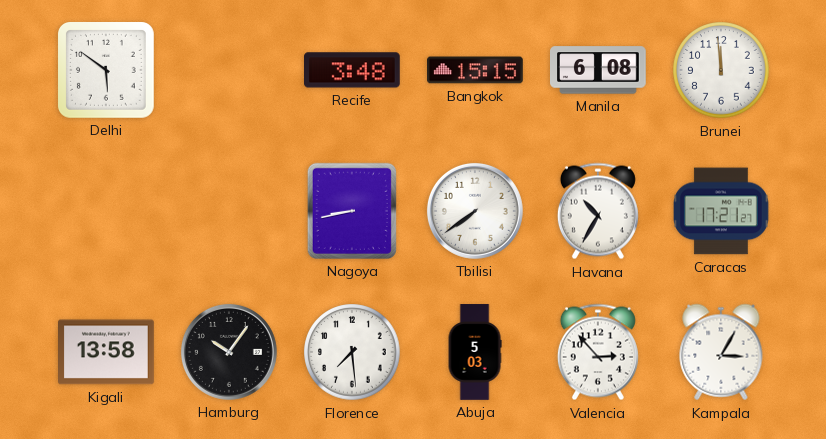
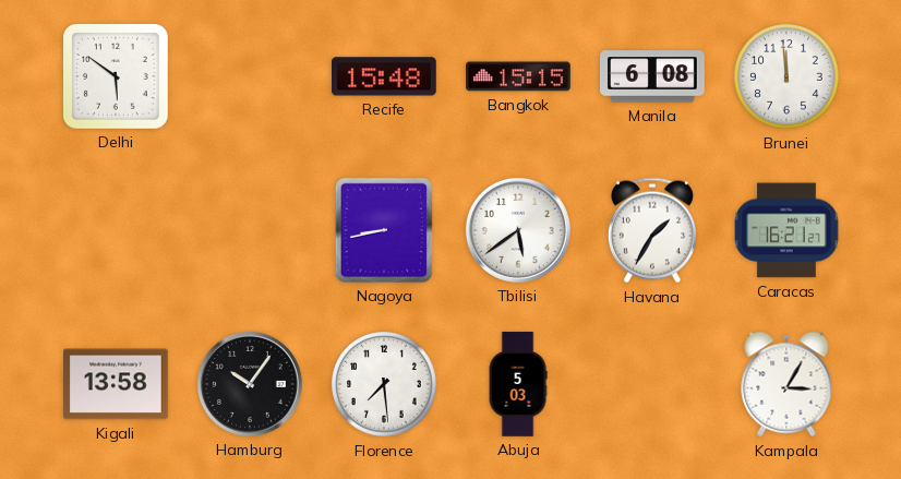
Recife: 3:48 -> 15:48 (385, 76)
Tbilisi: 7:39 -> 5:39 (518, 230)
Havana: 10:35 -> 1:35 (652, 230)
Caracas: 17:21 -> 16:21 (786, 230)
Valencia: 2:53 -> none (598, 352)
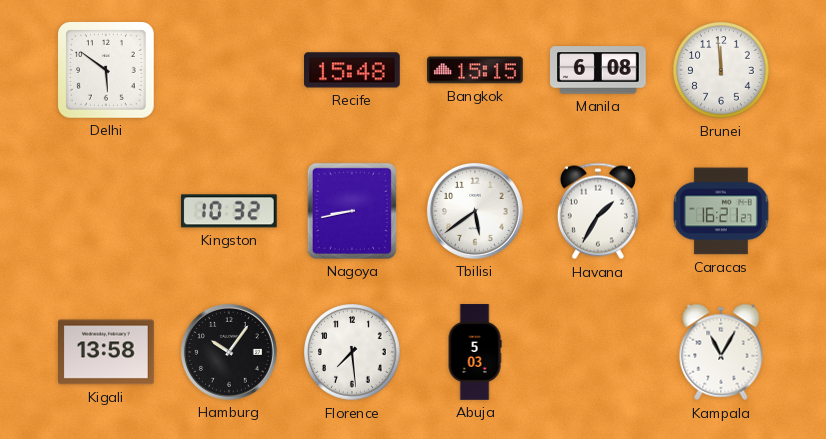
Kingston: none -> 10:32 (229, 211)
Kampala: 3:05 -> 11:05 (721, 352)
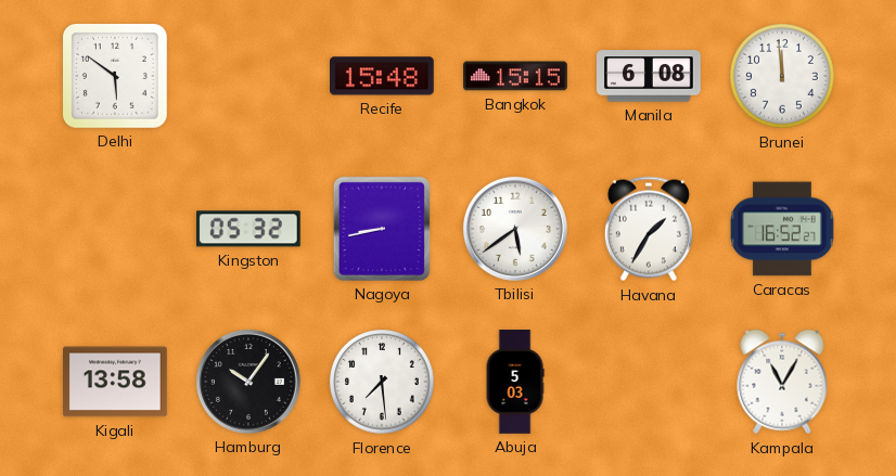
Kingston: 10:32 -> 05:32 (248, 229)
Caracas: 16:21 -> 16:52 (782, 229)
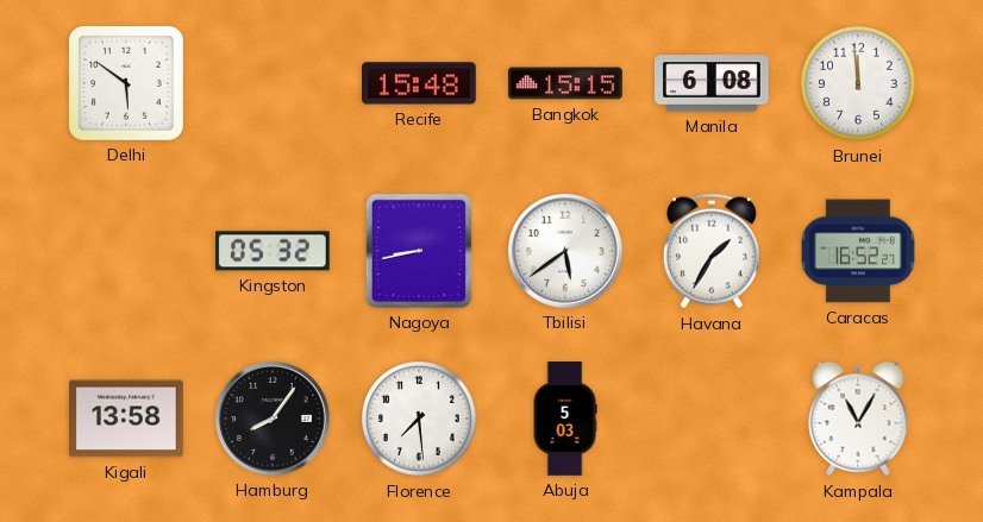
Hamburg: 10:06 -> 8:06 (273, 419)
